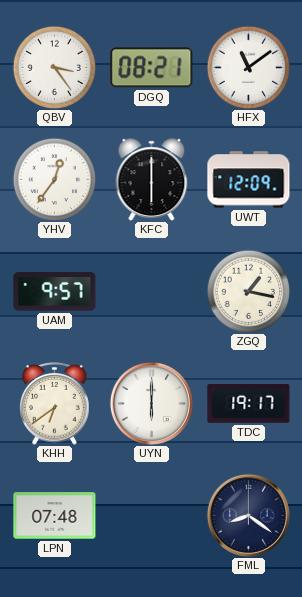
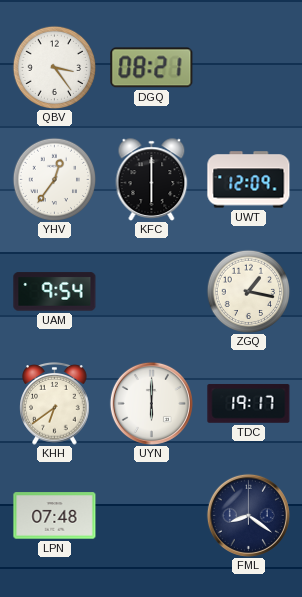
HFX: 11:09 -> none (248, 67)
UAM: 9:57 -> 9:54 (55, 292)
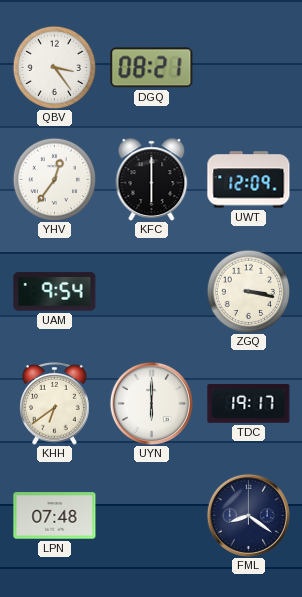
ZGQ: 1:17 -> 3:17 (248, 291)
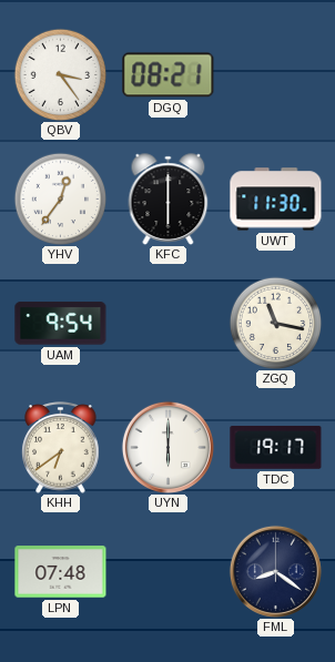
UWT: 12:09 -> 11:30 (276, 200)
ZGQ: 3:17 -> 11:17 (275, 323)
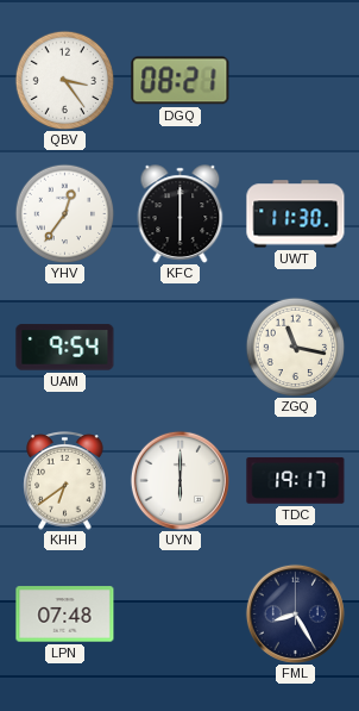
FML: 8:21 -> 8:25 (295, 613)
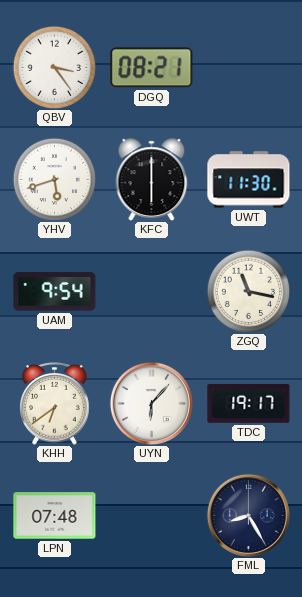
YHV: 12:36 -> 5:42 (54, 179)
UYN: 6:00 -> 6:07 (151, 403)
